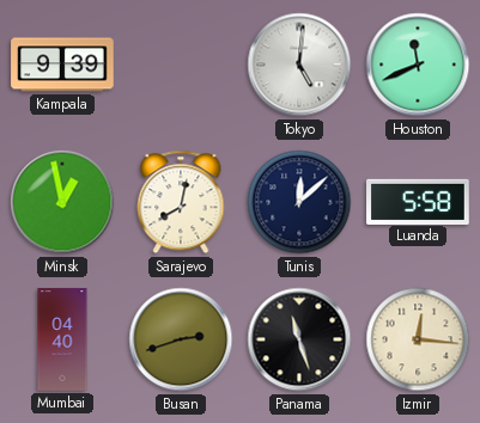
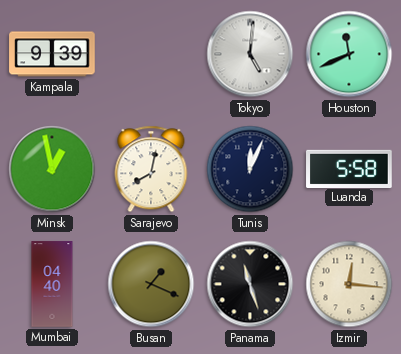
Tunis: 12:08 -> 12:04 (250, 169)
Busan: 2:42 -> 1:19 (151, 284)
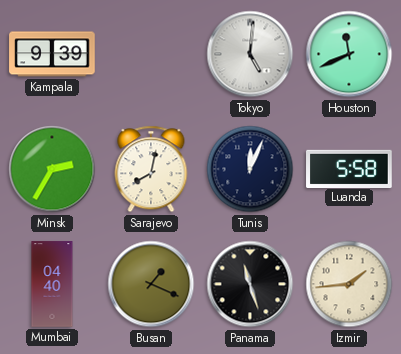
Minsk: 12:58 -> 2:35 (52, 169)
Izmir: 12:16 -> 1:44 (349, 284)
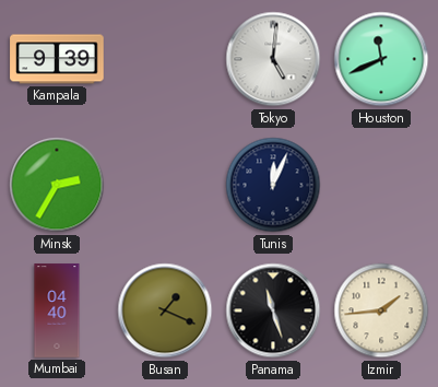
Sarajevo: 8:02 -> none (151, 169)
Luanda: 5:58 -> none (349, 168)
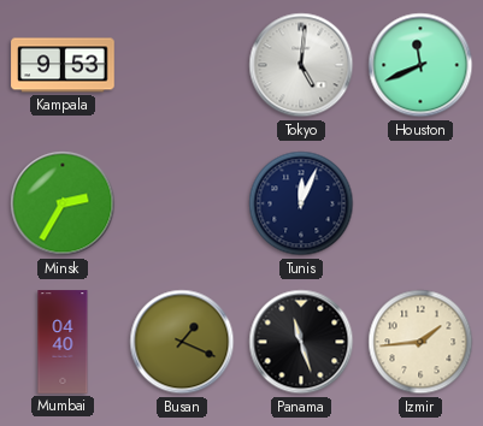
Kampala: 9:39 -> 9:53 (63, 65)
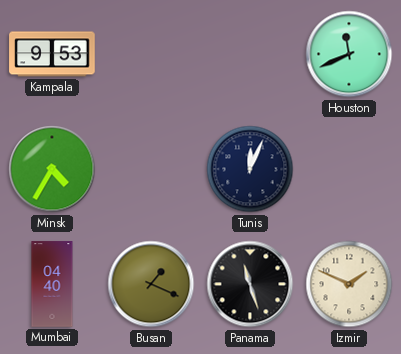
Tokyo: 5:01 -> none (301, 65)
Minsk: 2:35 -> 4:35 (52, 169)
Izmir: 1:44 -> 1:49 (349, 284)
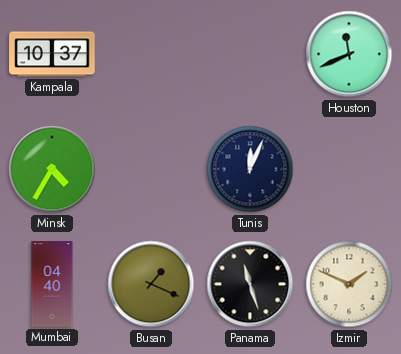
Kampala: 9:53 -> 10:37 (52, 54)
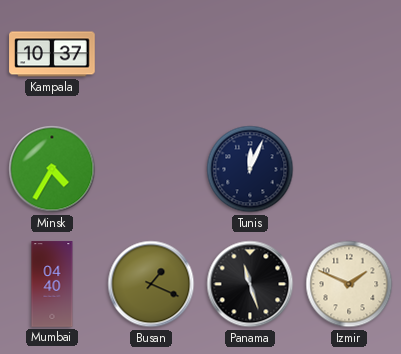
Houston: 11:41 -> none (349, 54)
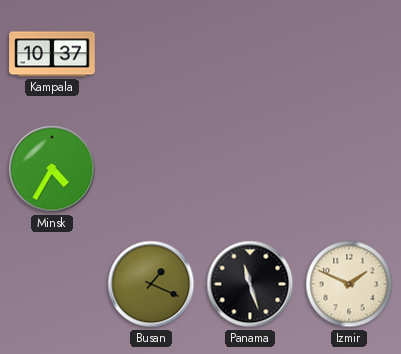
Tunis: 12:04 -> none (250, 169)
Mumbai: 04:40 -> none (52, 284)
